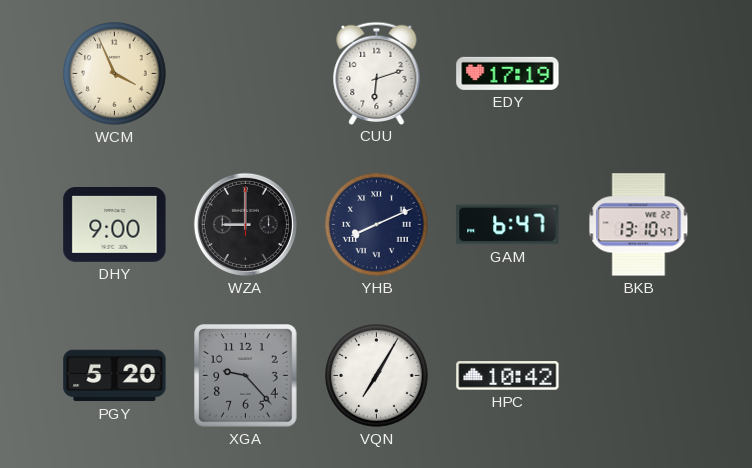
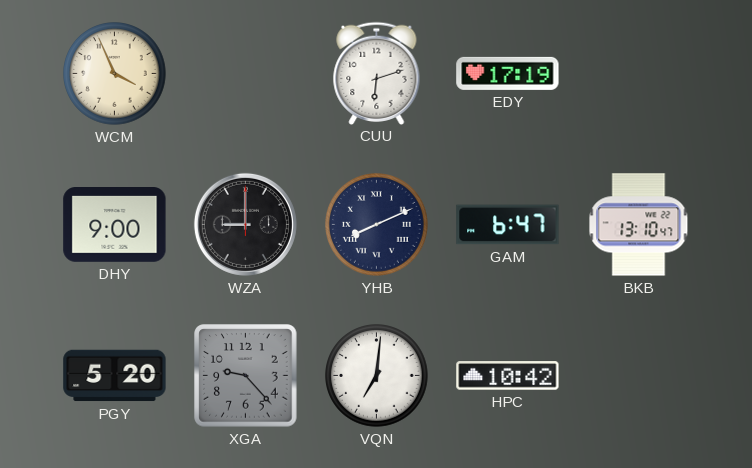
VQN: 7:05 -> 7:01 (377, 376)
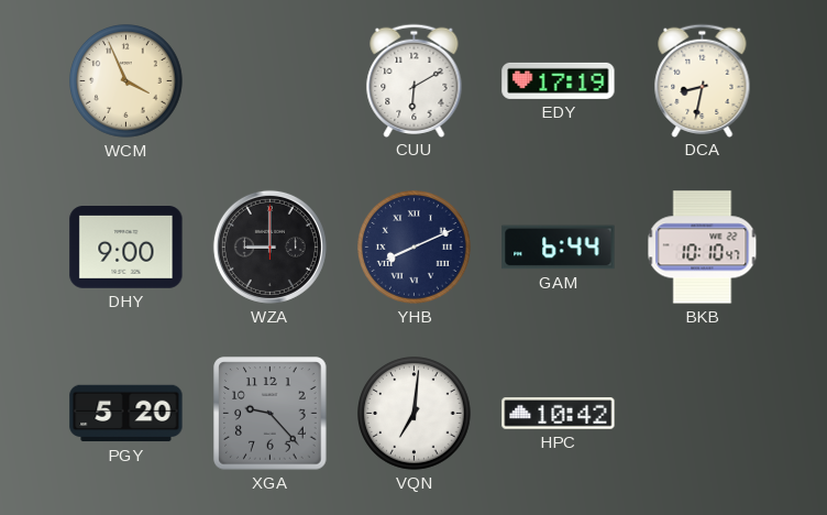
CUU: 6:12 -> 6:10 (415, 80)
DCA: none -> 8:32 (703, 80)
GAM: 6:47 -> 6:44 (559, 248)
BKB: 13:10 -> 10:10 (703, 248)
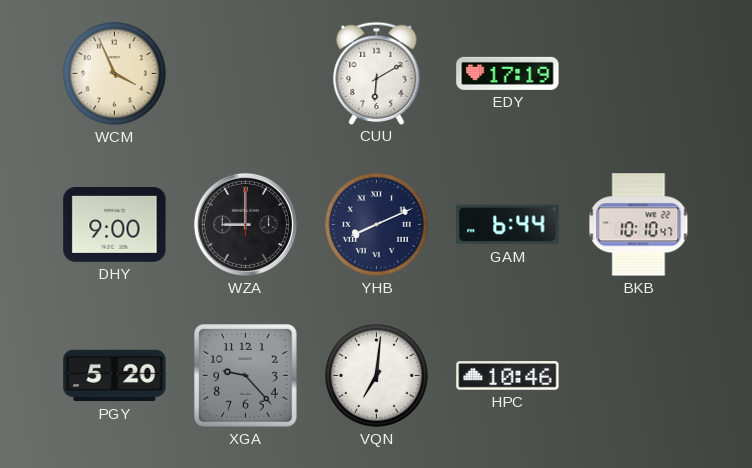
DCA: 8:32 -> none (703, 80)
HPC: 10:42 -> 10:46 (508, 376)
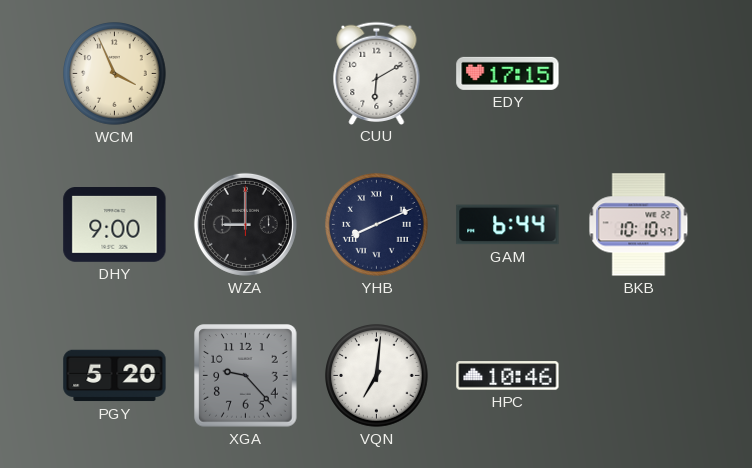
EDY: 17:19 -> 17:15 (508, 73)
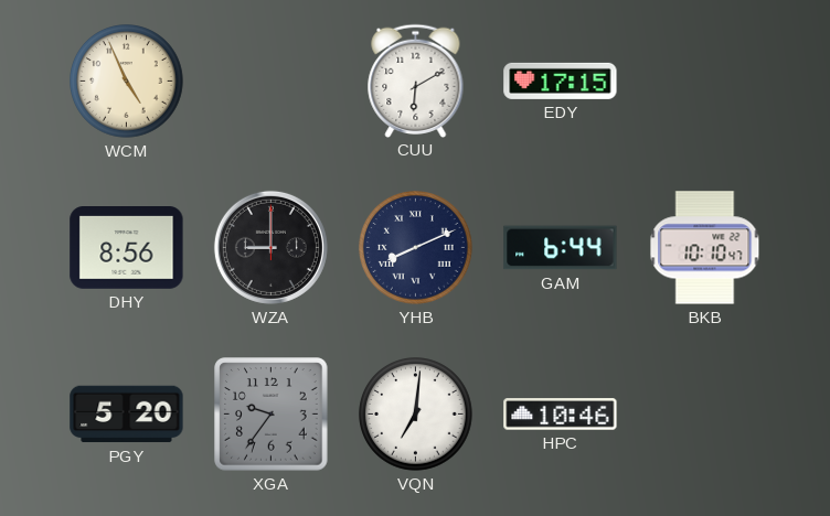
WCM: 3:56 -> 4:56 (127, 82)
DHY: 9:00 -> 8:56 (127, 248)
XGA: 9:23 -> 9:36 (272, 415)
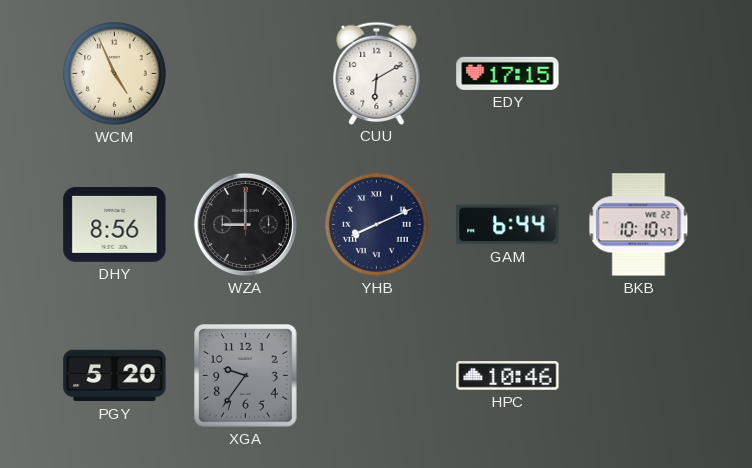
VQN: 7:01 -> none (416, 415)
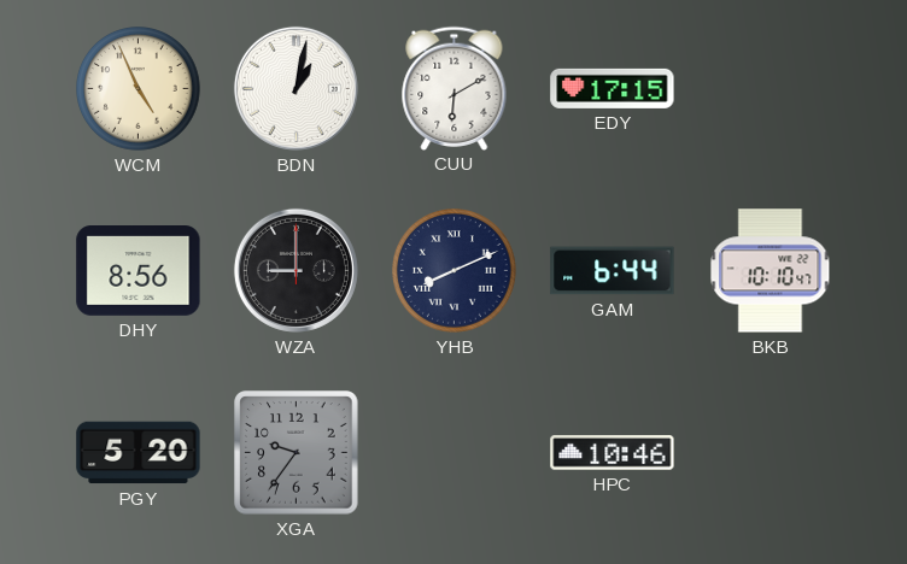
BDN: none -> 1:02 (295, 88)
